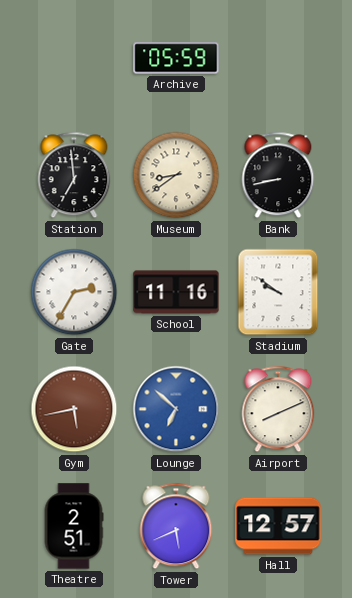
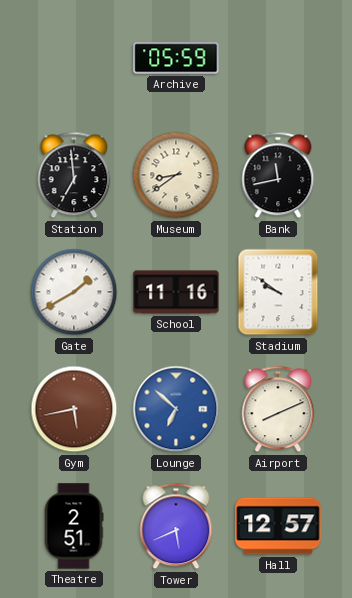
Bank: 8:43 -> 11:43 (278, 175)
Gate: 2:35 -> 1:40 (74, 292)
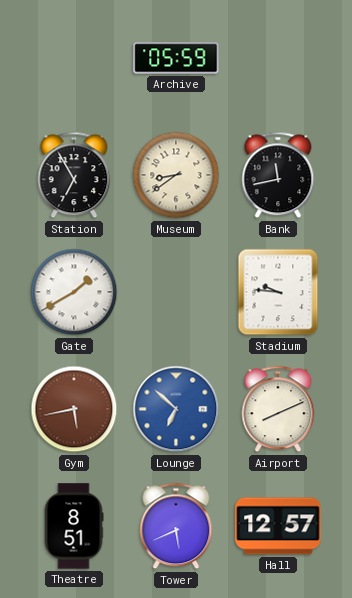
Station: 6:59 -> 6:55 (74, 175)
School: 11:16 -> none (176, 292)
Stadium: 9:51 -> 9:46 (278, 292)
Theatre: 2:51 -> 8:51 (74, 526)
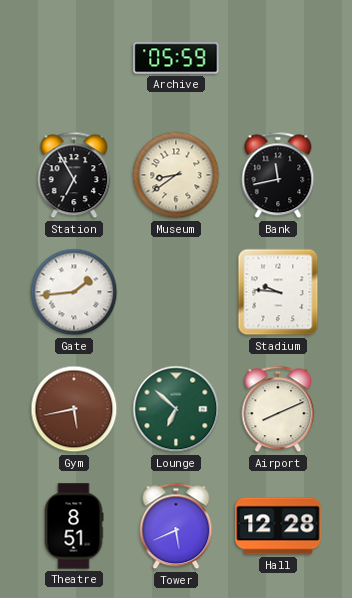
Gate: 1:40 -> 1:44 (74, 292)
Lounge dial: blue -> green (176, 409)
Hall: 12:57 -> 12:28 (278, 526)
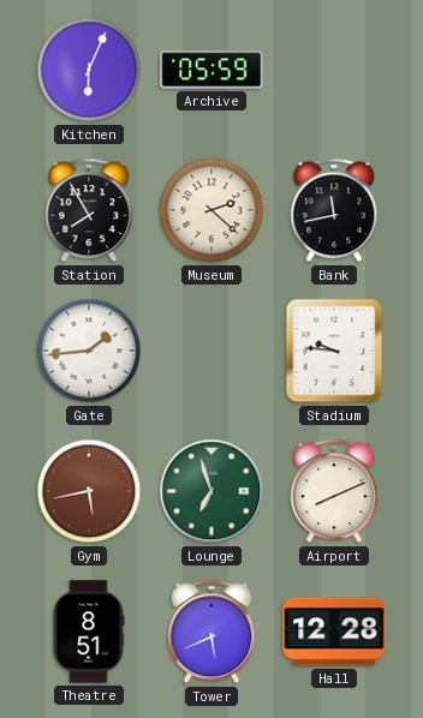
Kitchen: none -> 6:04 (89, 70)
Station: 6:55 -> 7:55 (89, 210)
Museum: 8:39 -> 2:22 (211, 210)
Lounge: 6:52 -> 6:57 (211, 491)
